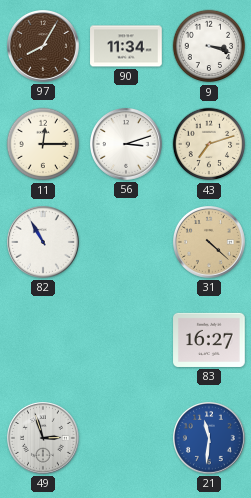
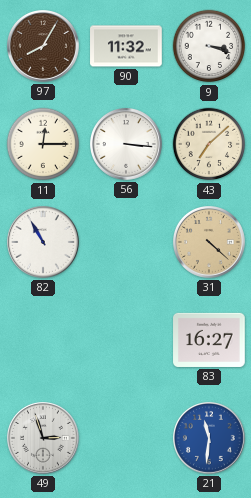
90: 11:34 -> 11:32 (126, 46)
56: 3:12 -> 3:16 (127, 145)
43: 7:12 -> 7:08 (209, 144)
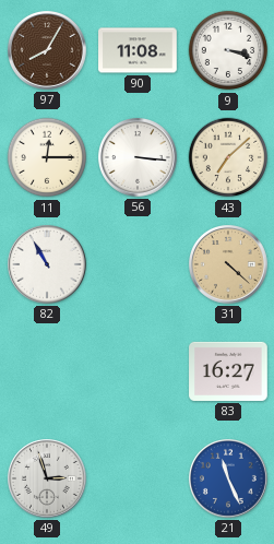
90: 11:32 -> 11:08 (138, 50)
21: 11:31 -> 11:26 (229, 480)
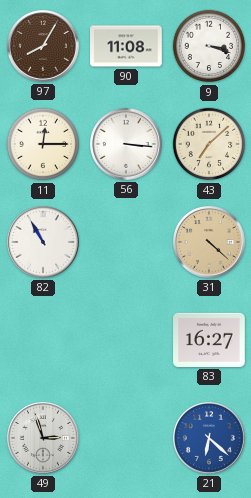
21: 11:26 -> 6:22 (210, 439)
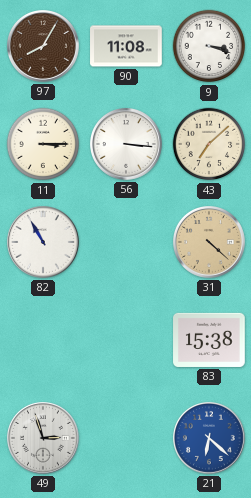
11: 12:15 -> 3:15 (43, 144)
83: 16:27 -> 15:38 (209, 340)
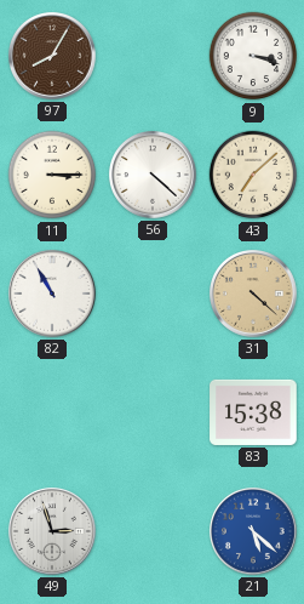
90: 11:08 -> none (126, 46)
56: 3:16 -> 4:22 (154, 176)
21: 6:22 -> 5:22 (254, 532)
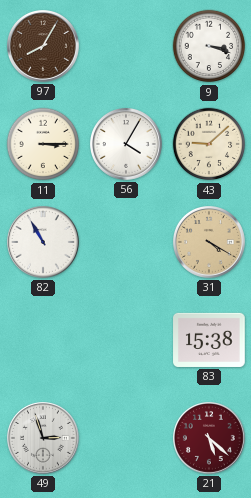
56: 4:22 -> 4:05 (127, 145)
43: 7:08 -> 9:08 (209, 144)
31: 4:22 -> 4:20 (210, 243)
21 dial: blue -> burgundy (210, 439)
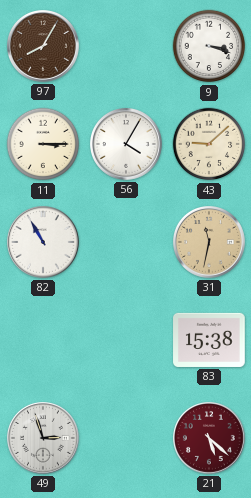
31: 4:20 -> 11:32 (210, 243)
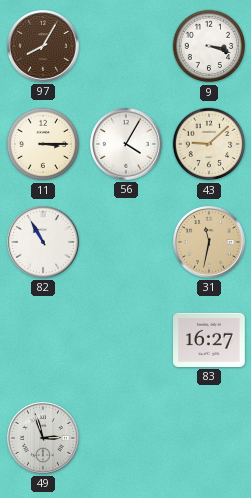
83: 15:38 -> 16:27 (209, 340)
21: 5:22 -> none (210, 439)
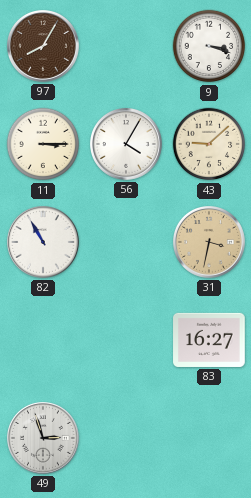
31: 11:32 -> 3:32 (210, 243)
